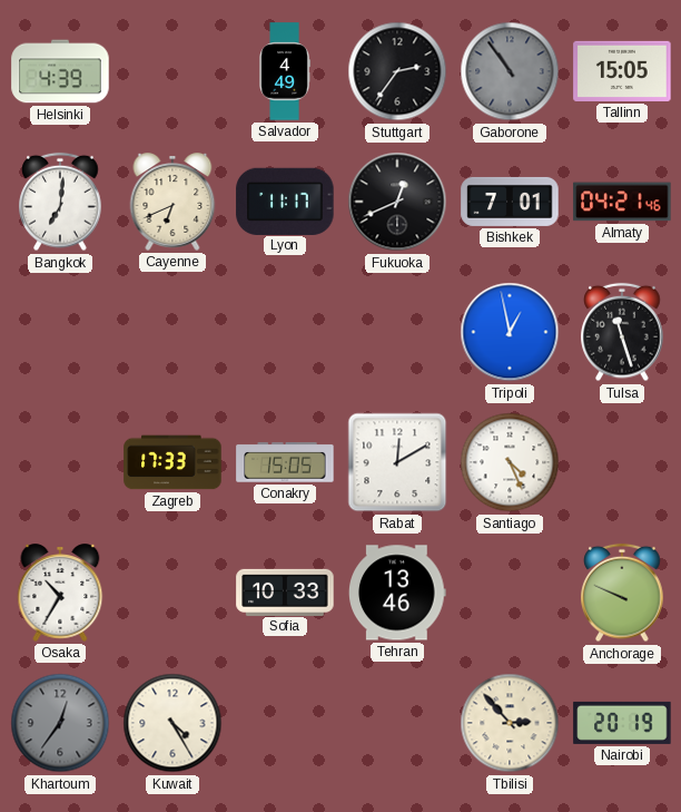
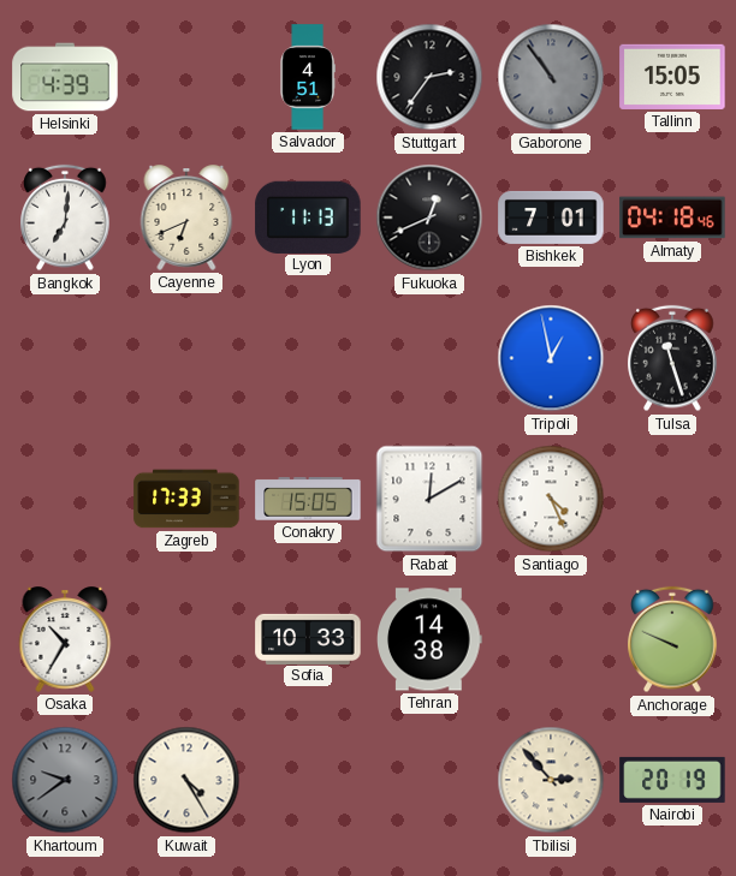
Salvador: 4:49 -> 4:51 (308, 77)
Lyon: 11:17 -> 11:13 (308, 216)
Almaty: 04:21 -> 04:18 (672, 217)
Tehran: 13:46 -> 14:38 (429, 639)
Khartoum: 12:36 -> 9:39 (65, 780)
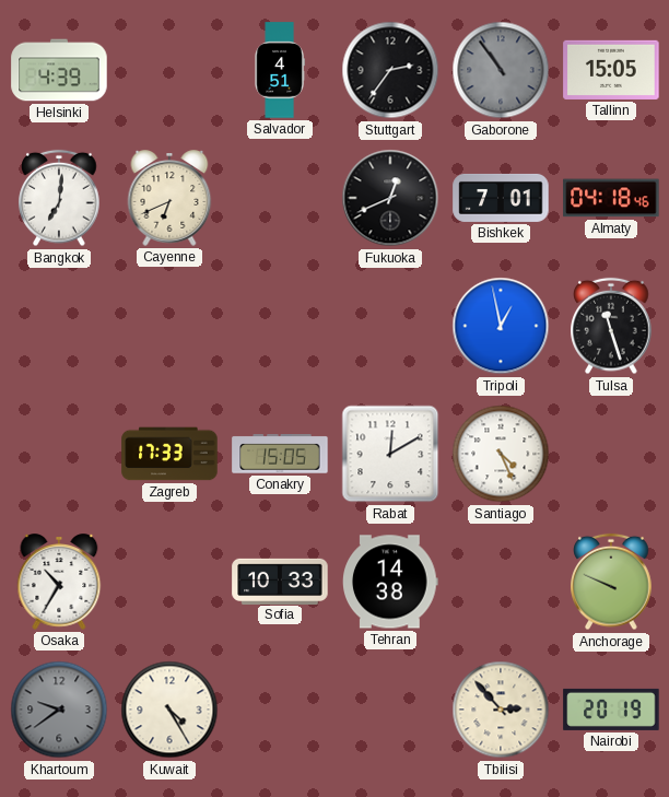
Lyon: 11:13 -> none (308, 216)
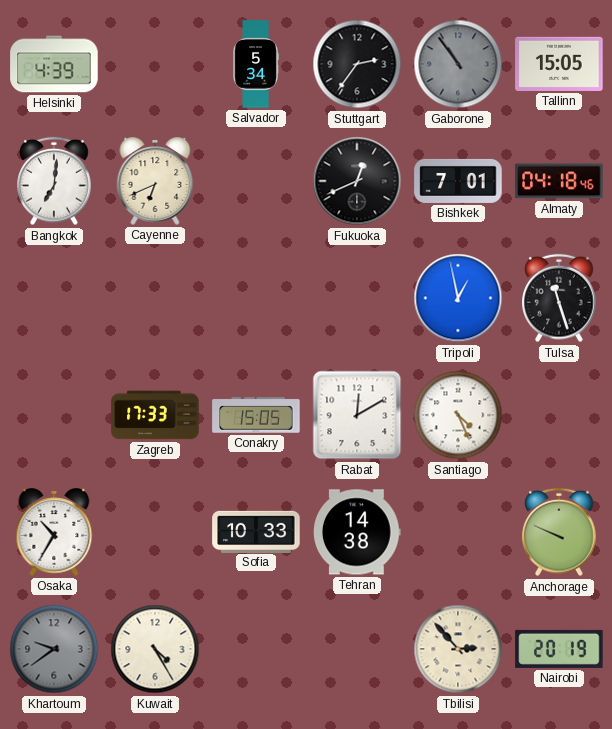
Salvador: 4:51 -> 5:34 (256, 64)
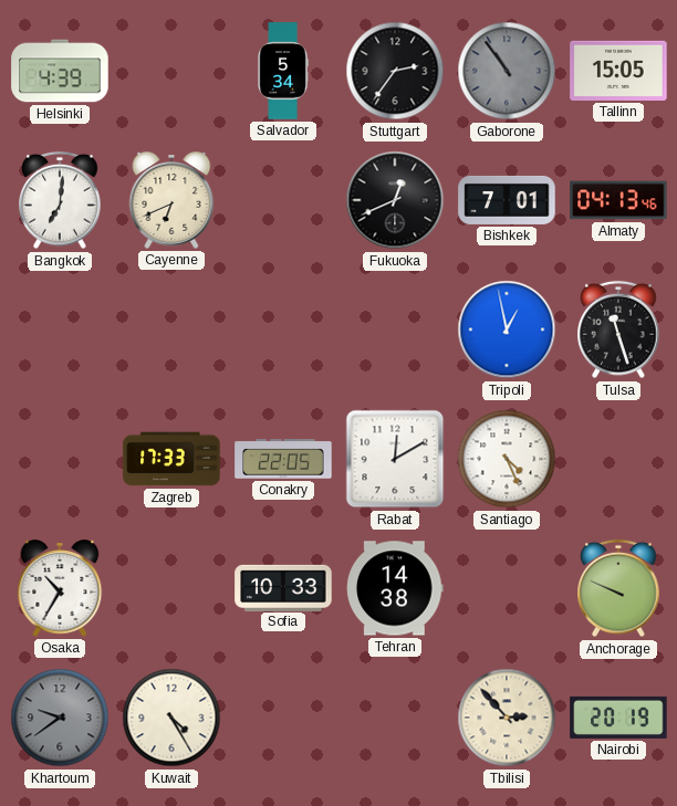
Almaty: 04:18 -> 04:13 (618, 200)
Conakry: 15:05 -> 22:05 (283, 459)
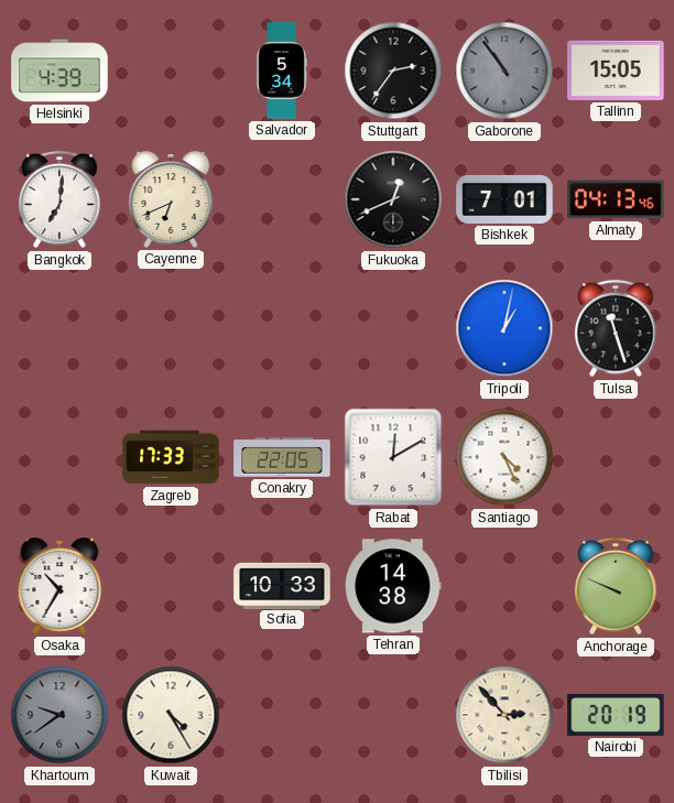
Tripoli: 12:58 -> 1:02 (504, 328)
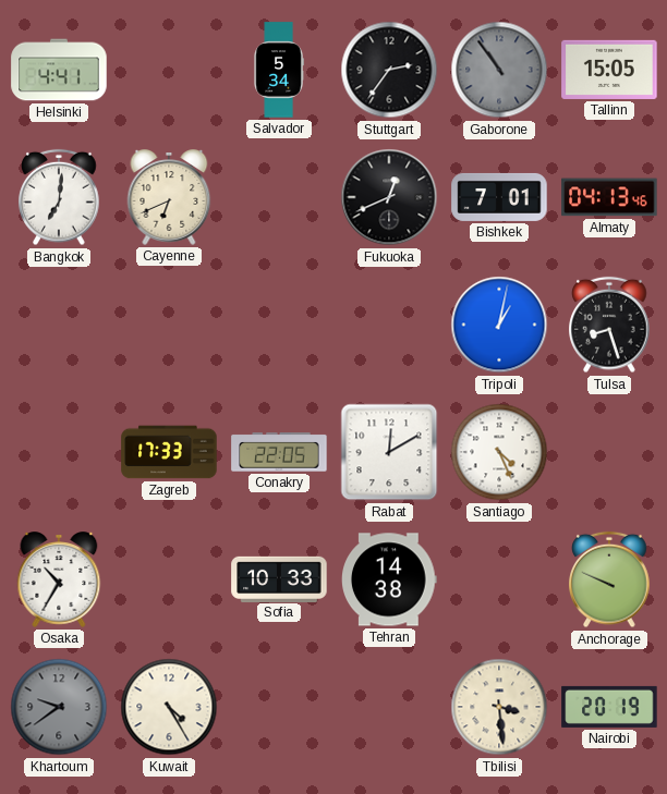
Helsinki: 4:39 -> 4:41 (59, 70)
Tulsa: 11:27 -> 8:27 (609, 325)
Tbilisi: 2:53 -> 3:29 (499, 707)
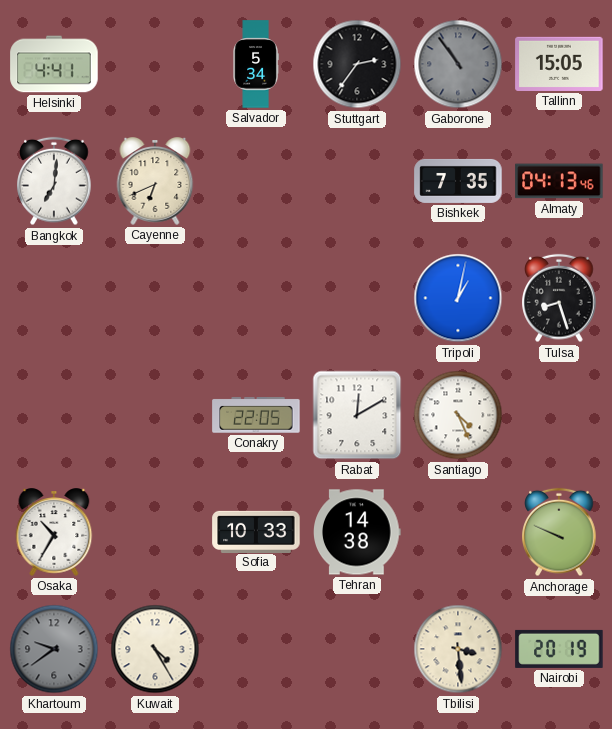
Fukuoka: 12:41 -> none (389, 197)
Bishkek: 7:01 -> 7:35 (458, 181)
Zagreb: 17:33 -> none (169, 452)
